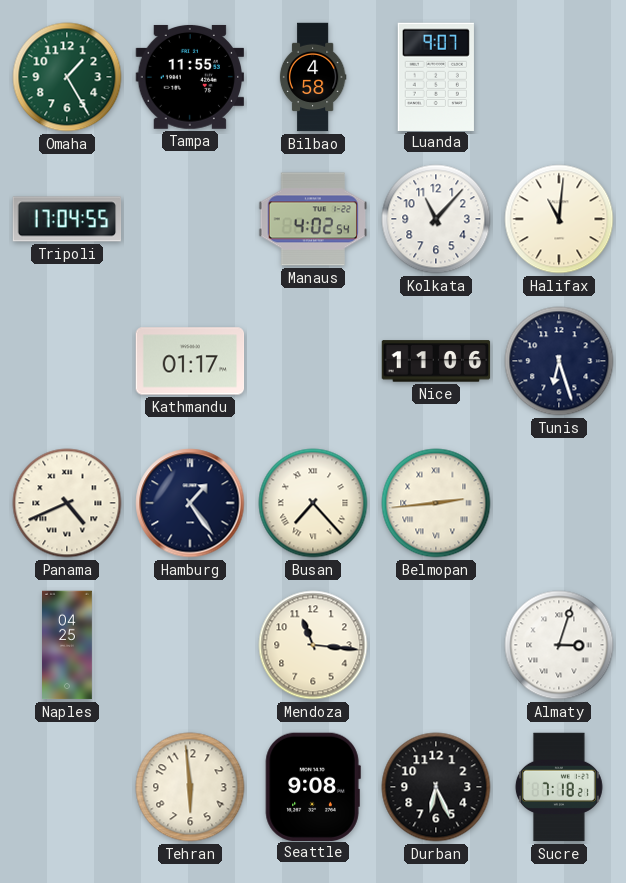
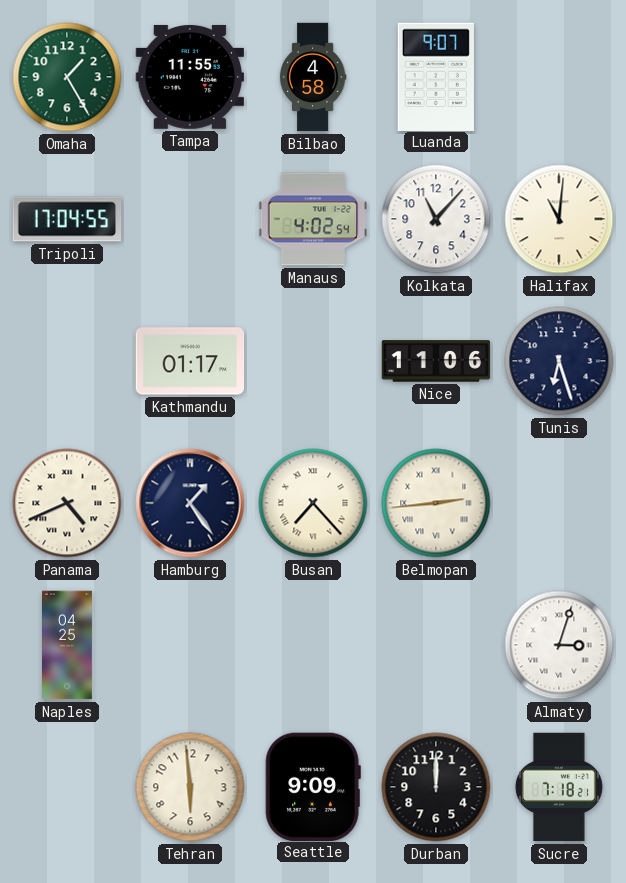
Mendoza: 11:16 -> none (313, 645)
Seattle: 9:08 -> 9:09 (313, 786)
Durban: 6:26 -> 12:00 (436, 787)
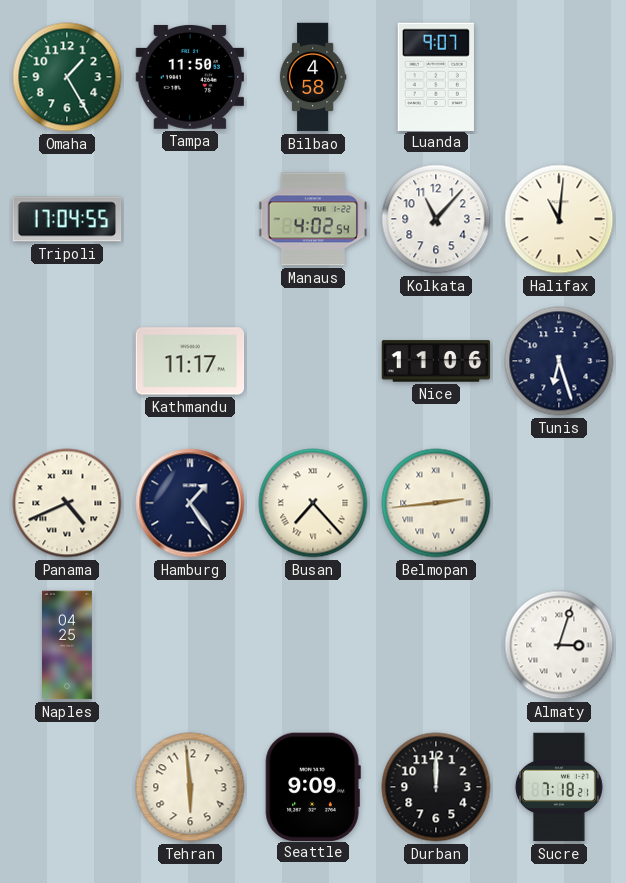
Tampa: 11:55 -> 11:50 (190, 77)
Kathmandu: 01:17 -> 11:17 (190, 361)
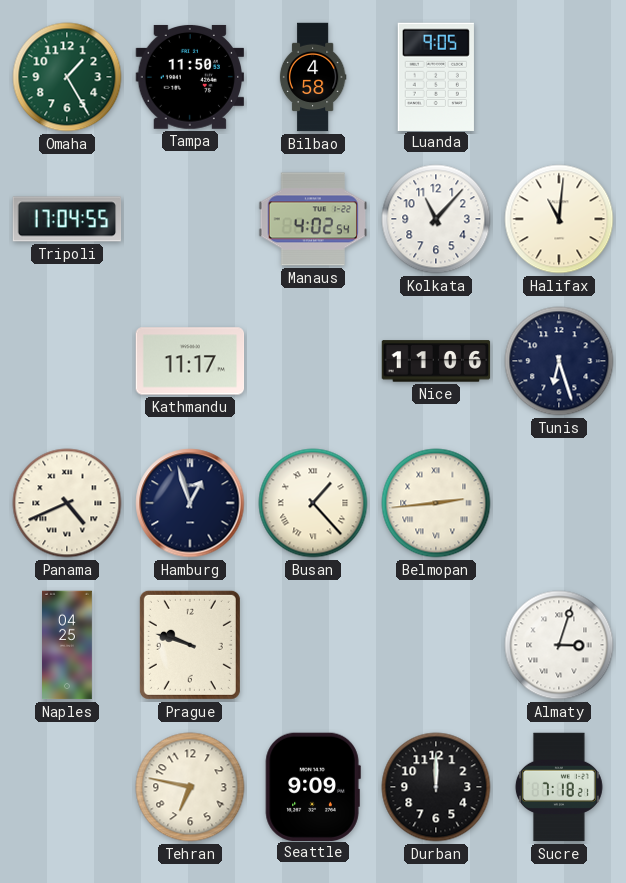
Luanda: 9:07 -> 9:05 (436, 76)
Hamburg: 1:24 -> 12:57 (190, 503)
Busan: 7:23 -> 1:23 (313, 503)
Prague: none -> 9:48 (190, 645)
Tehran: 5:59 -> 6:47 (190, 787)
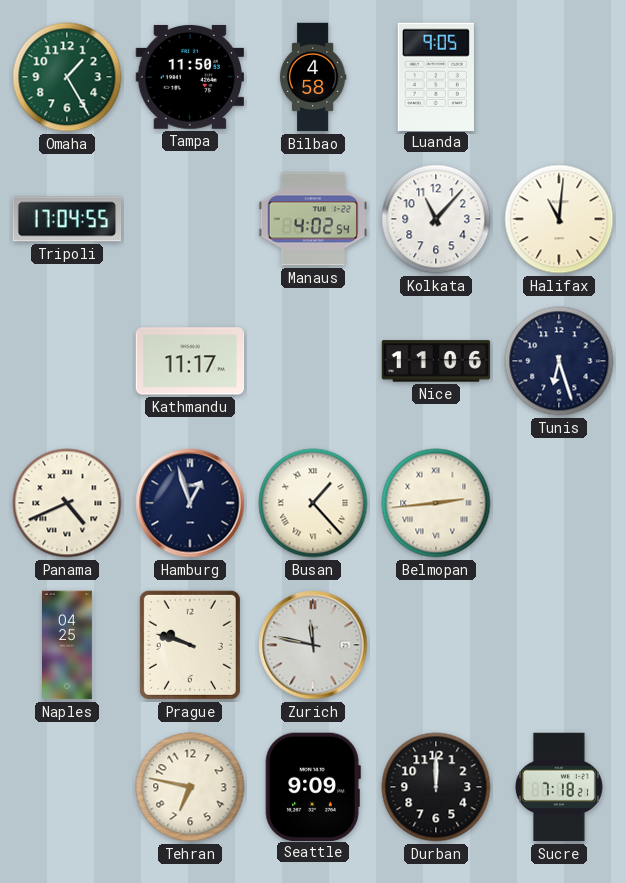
Zurich: none -> 11:47 (313, 645)
Almaty: 3:03 -> none (559, 645)
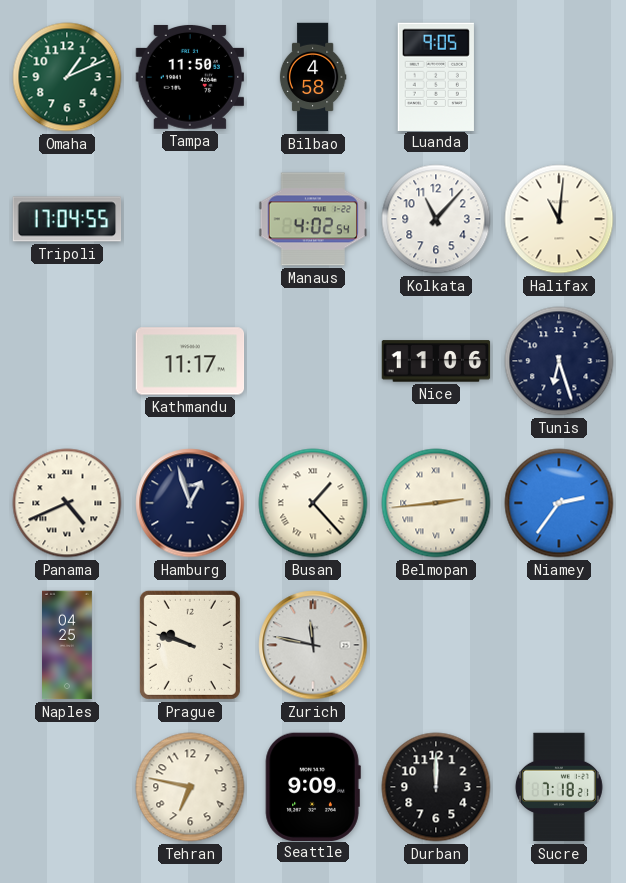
Omaha: 1:25 -> 1:11 (67, 77)
Niamey: none -> 2:36 (559, 503)
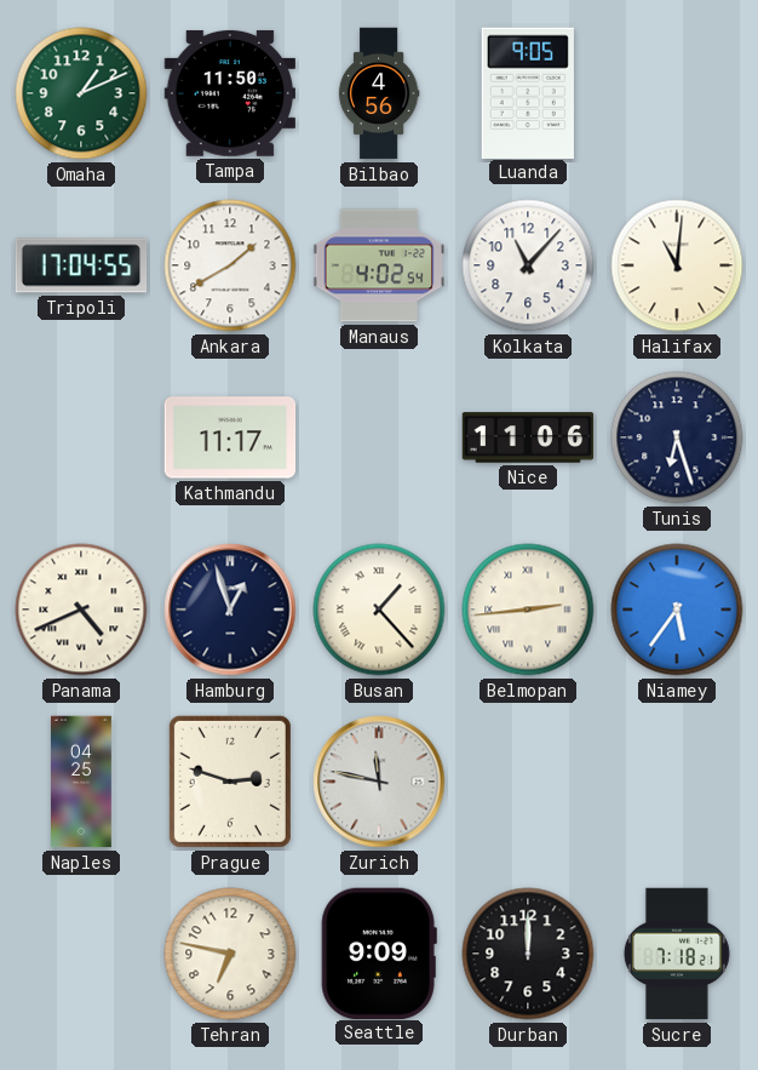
Bilbao: 4:58 -> 4:56 (379, 93)
Ankara: none -> 1:40 (230, 265)
Niamey: 2:36 -> 5:36 (677, 610)
Prague: 9:48 -> 2:48 (230, 782)
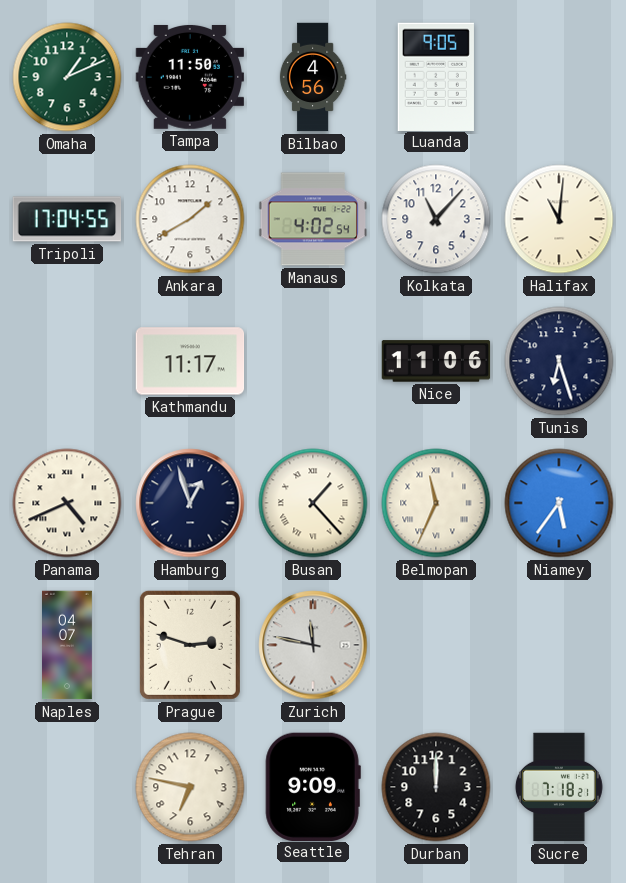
Belmopan: 2:44 -> 11:34 (436, 503)
Naples: 04:25 -> 04:07 (68, 645)
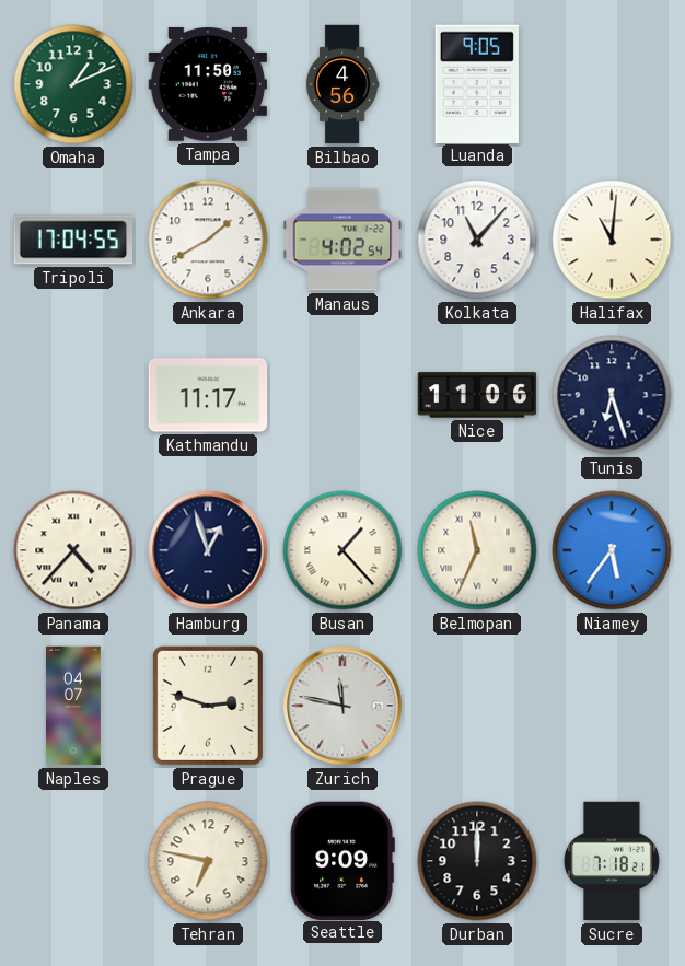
Panama: 4:41 -> 4:37 (73, 550)
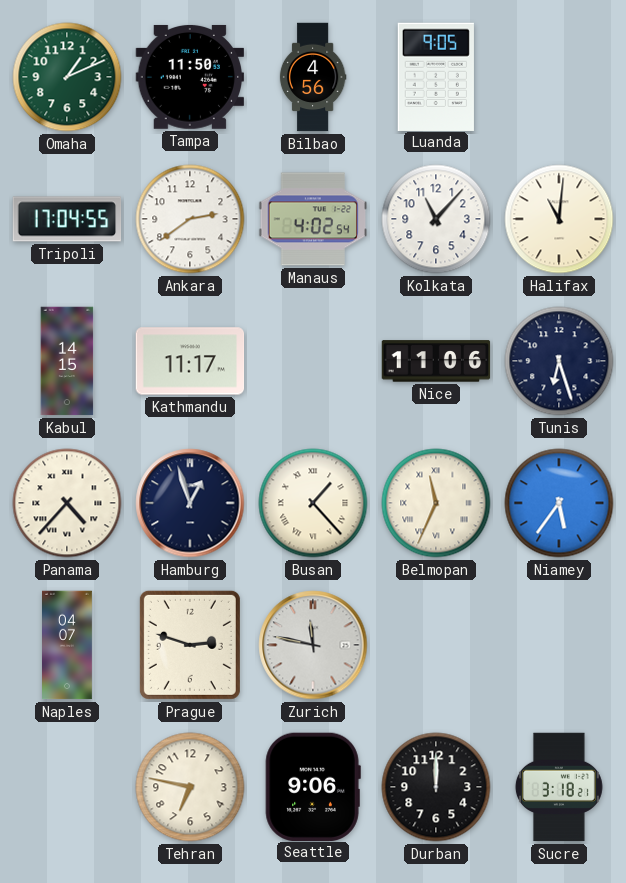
Ankara: 1:40 -> 2:39 (190, 219)
Kabul: none -> 14:15 (67, 361)
Seattle: 9:09 -> 9:06 (313, 786)
Sucre: 7:18 -> 3:18 (559, 787)
